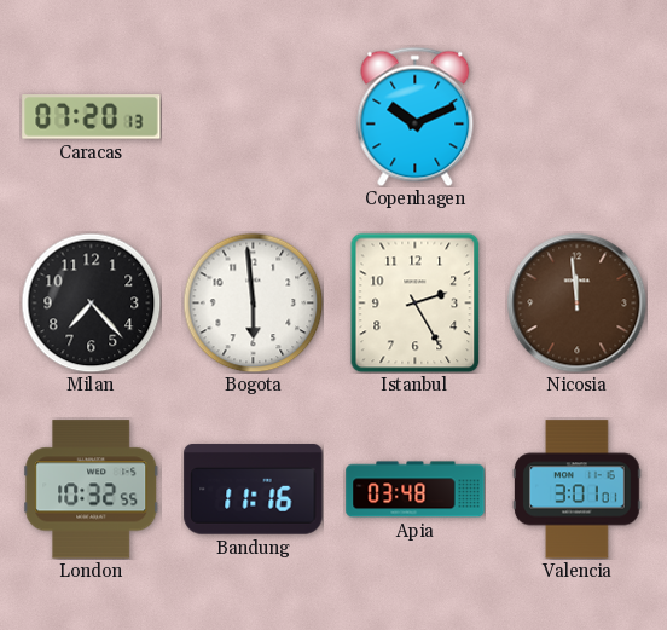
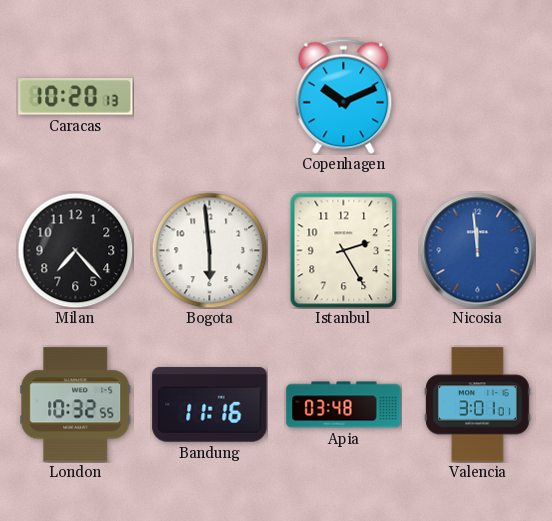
Caracas: 07:20 -> 10:20 (76, 97)
Nicosia dial: brown -> blue (477, 250)
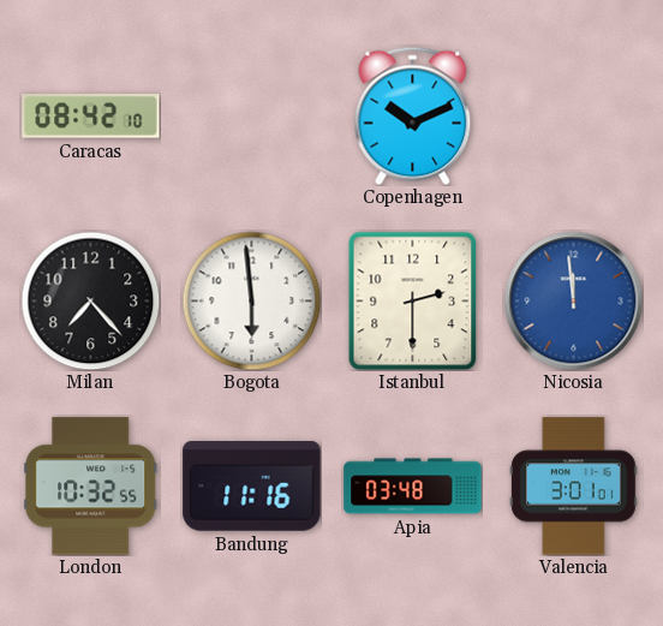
Caracas: 10:20 -> 08:42 (91, 117)
Istanbul: 2:25 -> 2:30 (413, 300)
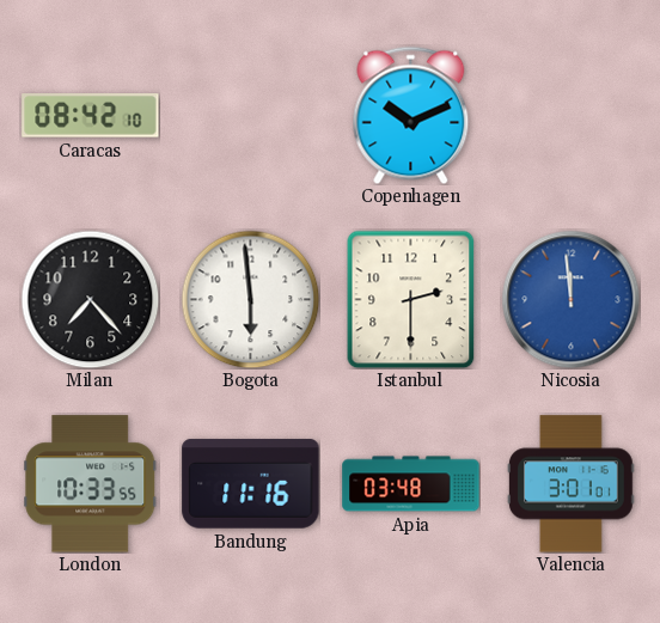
London: 10:32 -> 10:33 (91, 484)
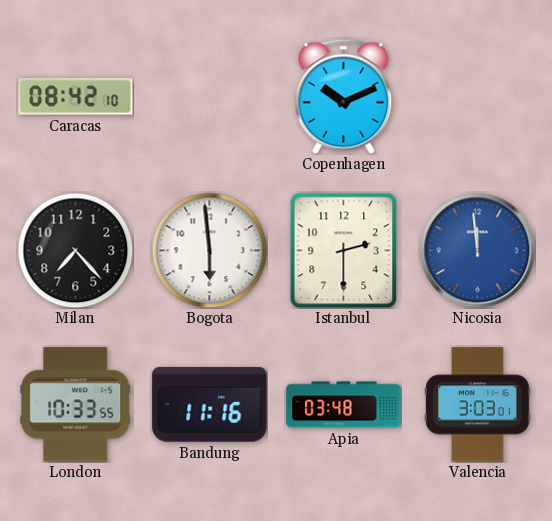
Valencia: 3:01 -> 3:03 (478, 405)
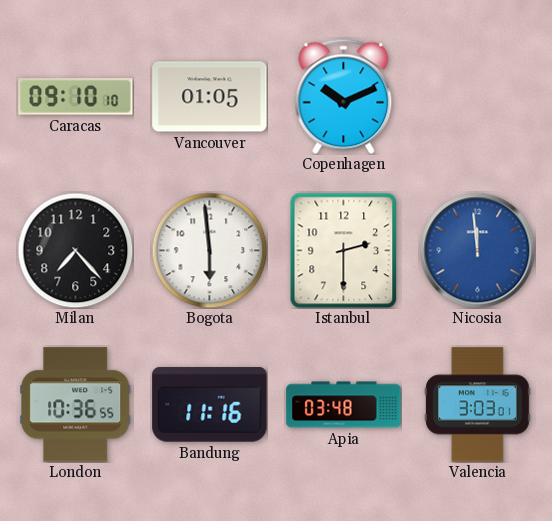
Caracas: 08:42 -> 09:10 (76, 97)
Vancouver: none -> 01:05 (210, 97)
London: 10:33 -> 10:36 (76, 405)
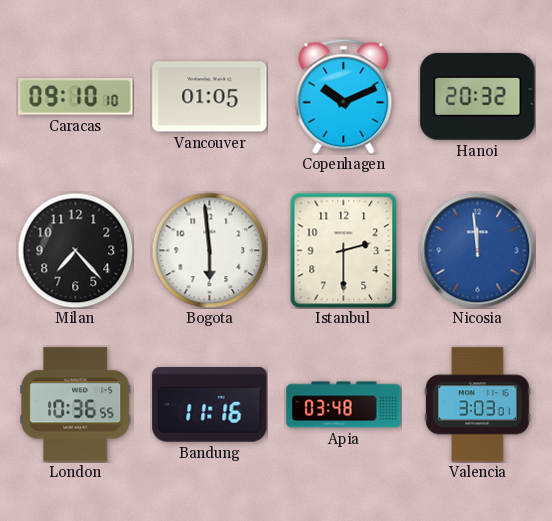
Hanoi: none -> 20:32 (478, 96)
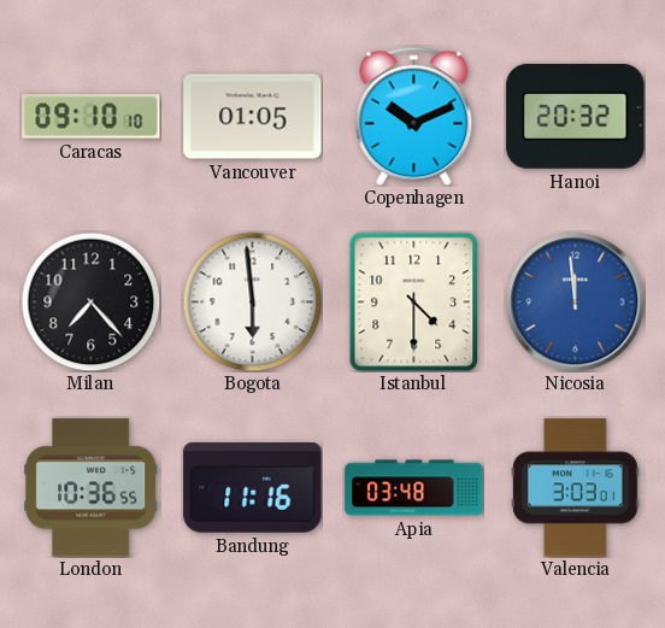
Istanbul: 2:30 -> 4:30 (414, 301)
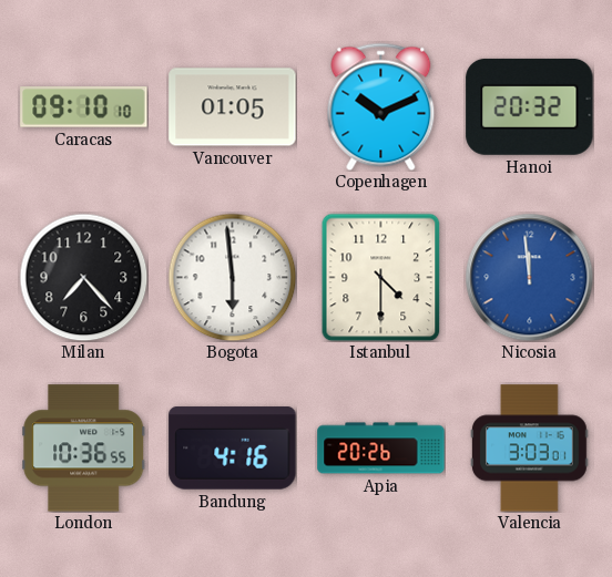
Bandung: 11:16 -> 4:16 (233, 449)
Apia: 03:48 -> 20:26 (381, 449)
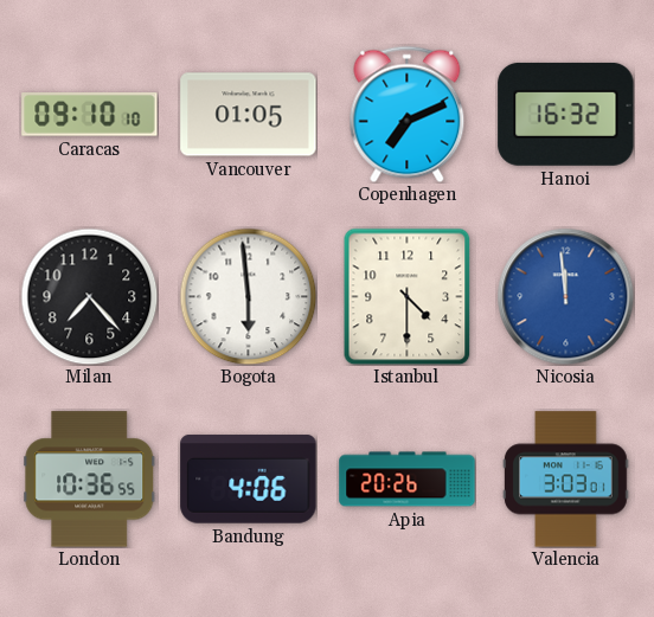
Copenhagen: 10:11 -> 7:11 (408, 114)
Hanoi: 20:32 -> 16:32 (566, 114)
Bandung: 4:16 -> 4:06 (249, 480)
